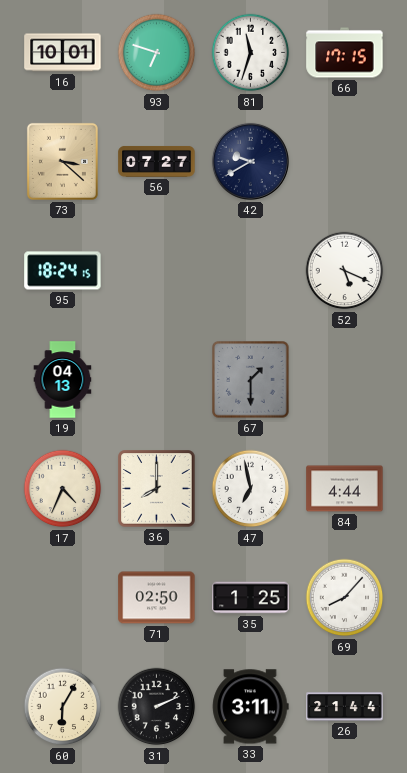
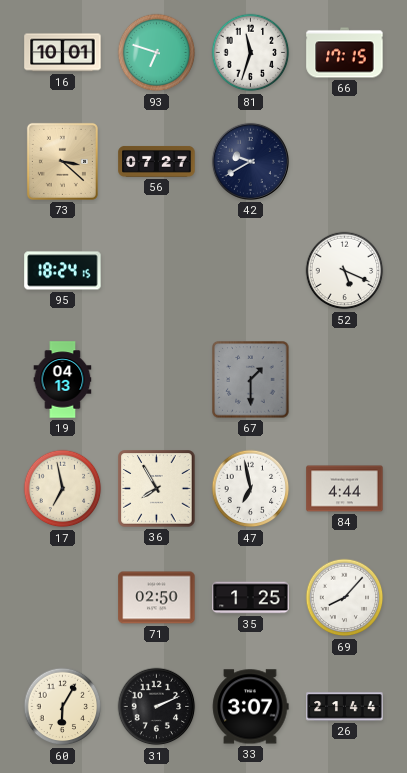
17: 4:34 -> 6:58 (63, 489)
36: 8:00 -> 7:55 (157, 489)
33: 3:11 -> 3:07 (251, 707)
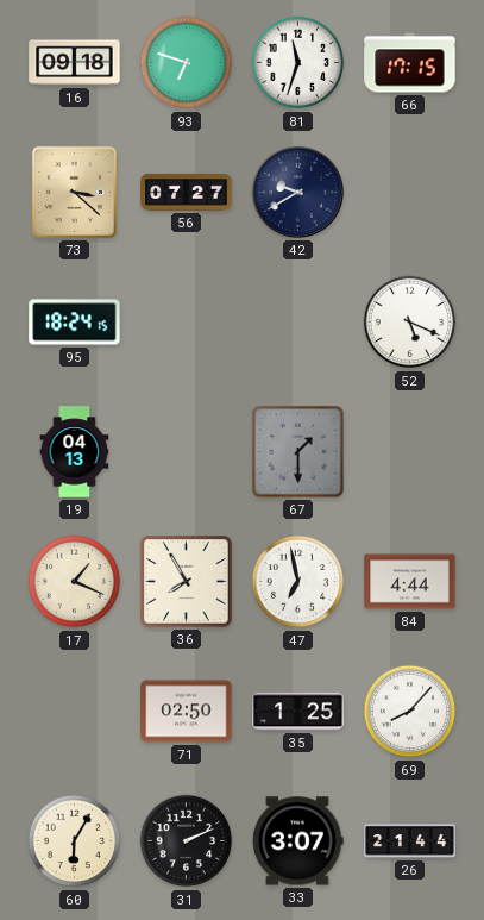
16: 10:01 -> 09:18 (75, 63)
17: 6:58 -> 1:19 (75, 582)
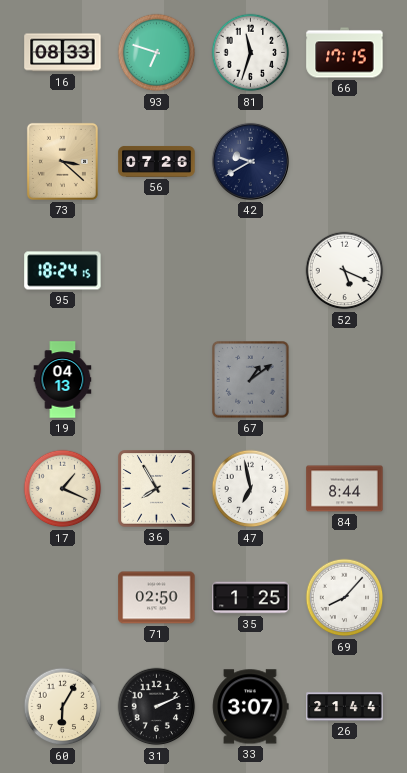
16: 09:18 -> 08:33 (63, 53)
56: 07:27 -> 07:26 (157, 161)
67: 1:30 -> 1:09 (251, 380)
84: 4:44 -> 8:44 (345, 489)
